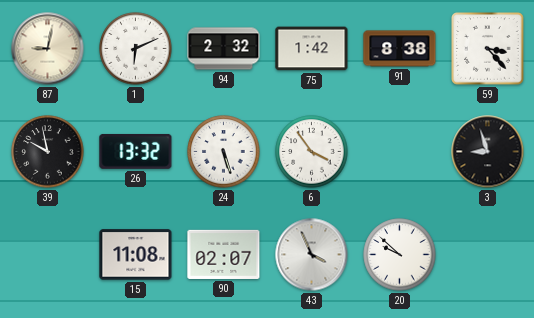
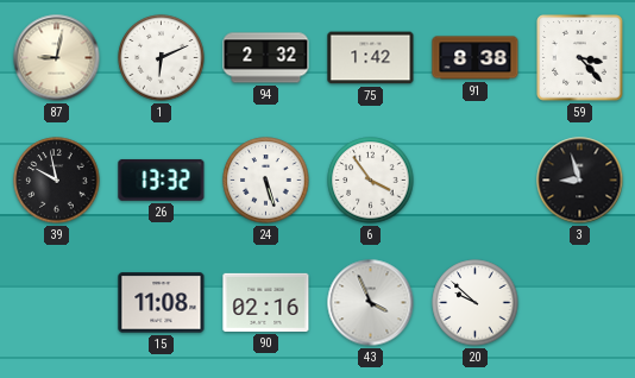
90: 02:07 -> 02:16 (266, 302)
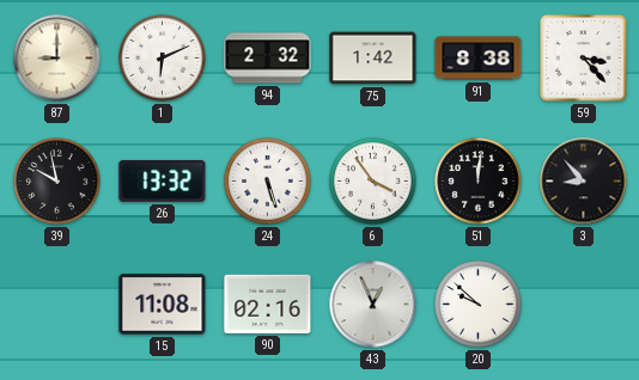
87: 9:02 -> 9:00 (57, 59)
51: none -> 12:01 (479, 182)
3: 8:57 -> 8:53 (584, 182)
43: 3:56 -> 12:56 (373, 305)
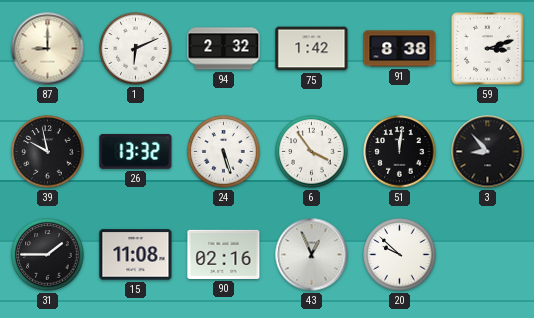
59: 3:23 -> 3:12 (488, 49)
31: none -> 1:45 (48, 255)
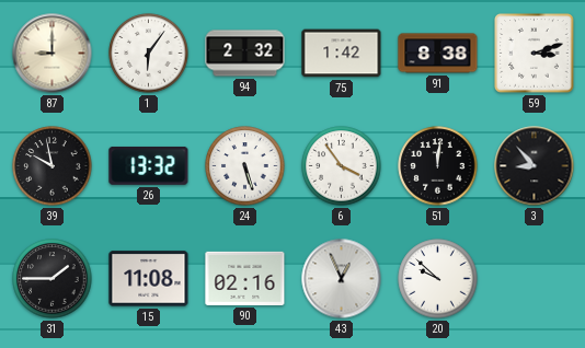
1: 6:11 -> 6:06 (149, 54)
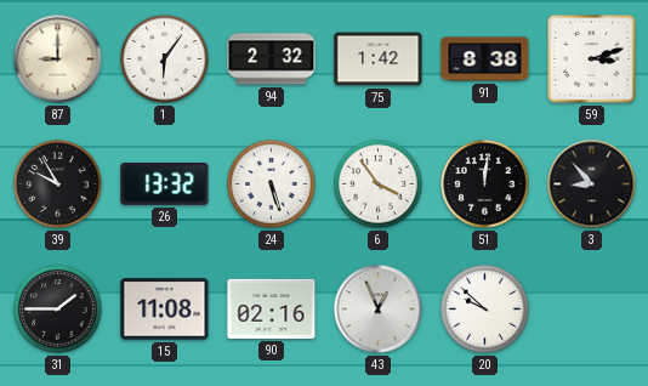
39: 9:58 -> 9:55 (58, 185)
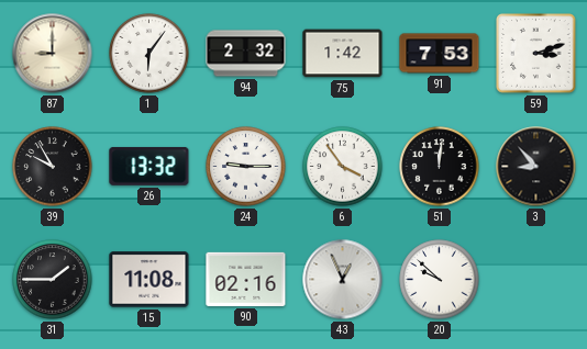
91: 8:38 -> 7:53 (440, 54)
24: 5:27 -> 9:15 (246, 167)
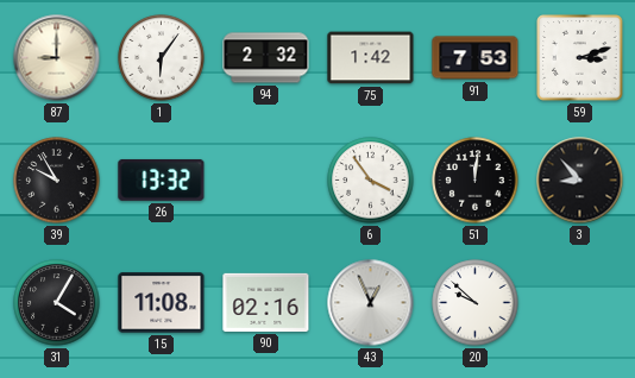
24: 9:15 -> none (246, 167)
31: 1:45 -> 4:05 (57, 303)
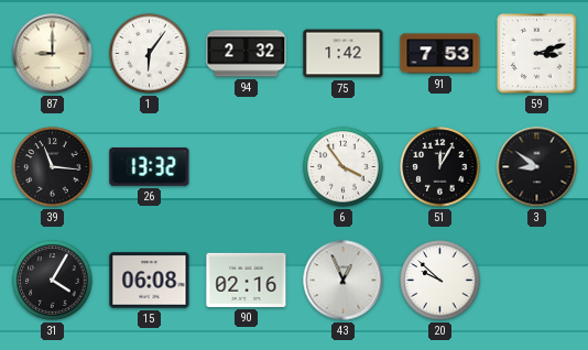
39: 9:55 -> 11:16 (53, 167)
51: 12:01 -> 12:05 (440, 167)
3: 8:53 -> 8:51 (537, 167)
15: 11:08 -> 06:08 (150, 281)
